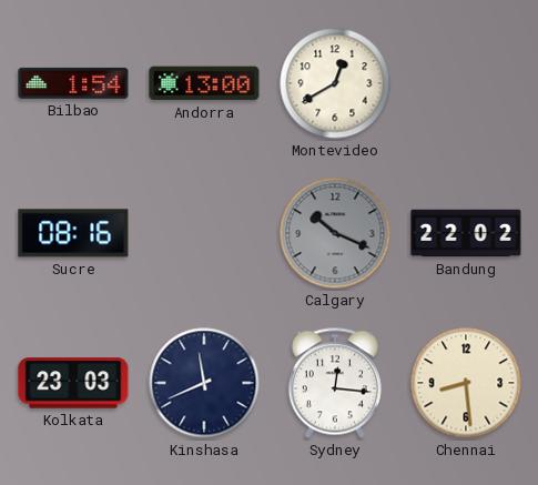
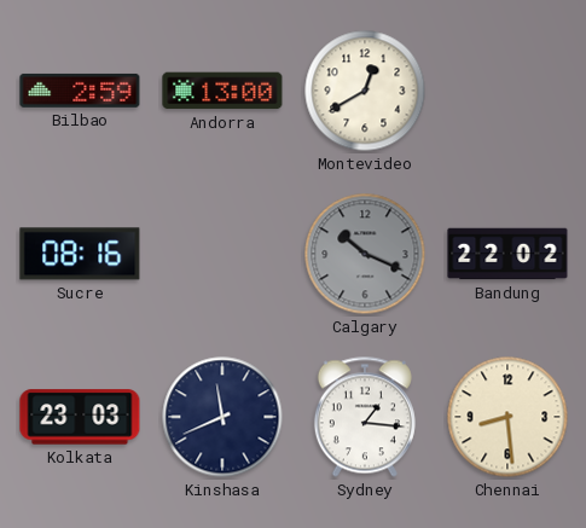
Bilbao: 1:54 -> 2:59 (80, 91)
Sydney: 12:16 -> 1:16 (365, 417)
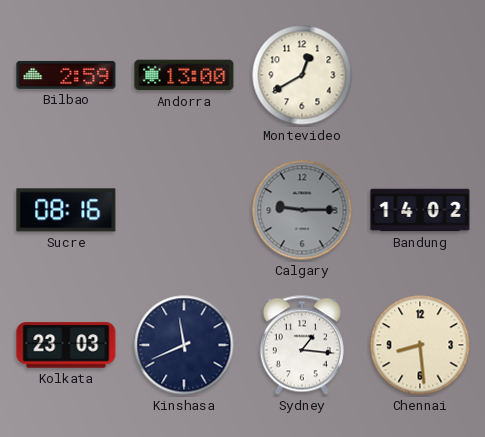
Calgary: 10:19 -> 9:15 (302, 210)
Bandung: 22:02 -> 14:02 (420, 210)
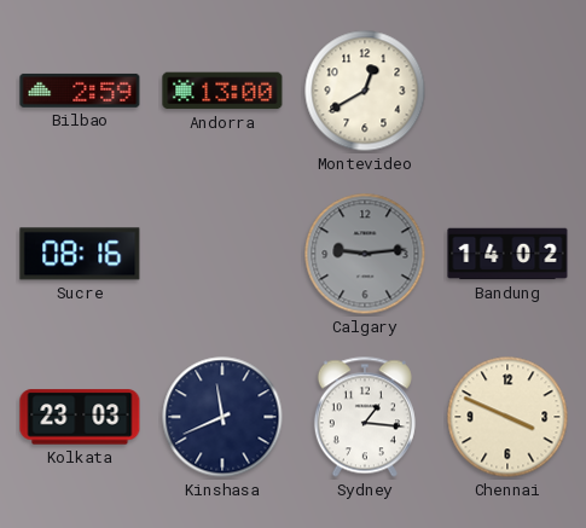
Calgary: 9:15 -> 9:14 (365, 254)
Chennai: 8:29 -> 3:49 (507, 417)
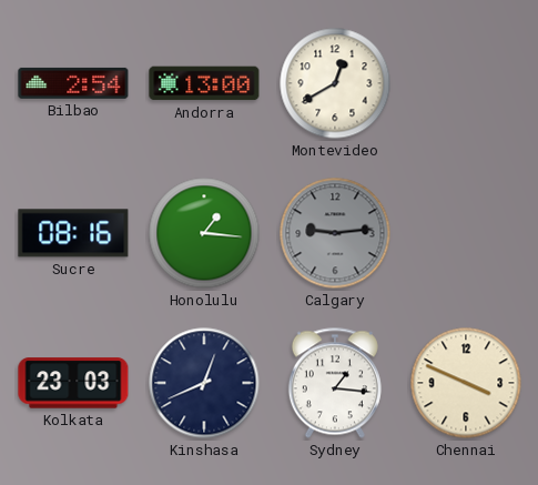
Bilbao: 2:59 -> 2:54 (73, 83)
Honolulu: none -> 1:16 (204, 233)
Bandung: 14:02 -> none (507, 254)
Kinshasa: 11:41 -> 12:41 (204, 383)
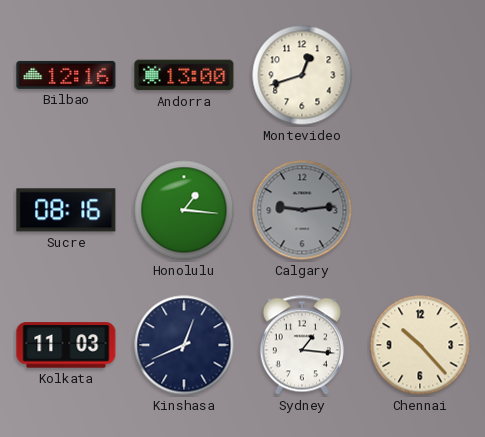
Bilbao: 2:54 -> 12:16 (66, 75)
Montevideo: 12:40 -> 12:42 (302, 75)
Kolkata: 23:03 -> 11:03 (66, 345)
Chennai: 3:49 -> 10:23 (420, 345)
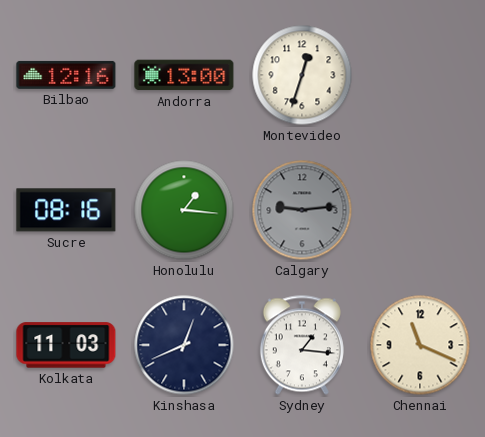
Montevideo: 12:42 -> 12:33 (302, 75)
Chennai: 10:23 -> 11:19 (420, 345)
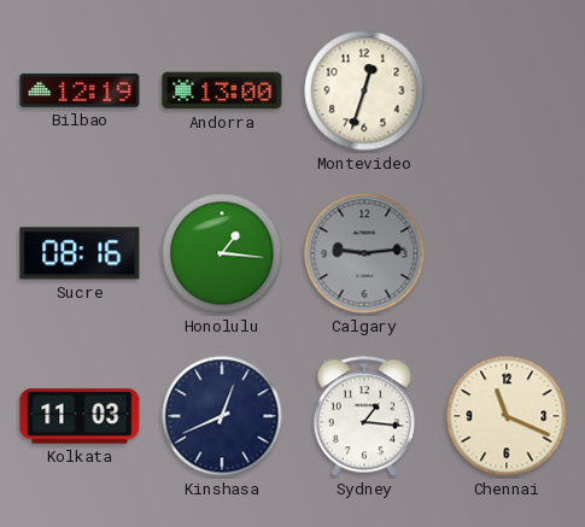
Bilbao: 12:16 -> 12:19 (80, 90)
